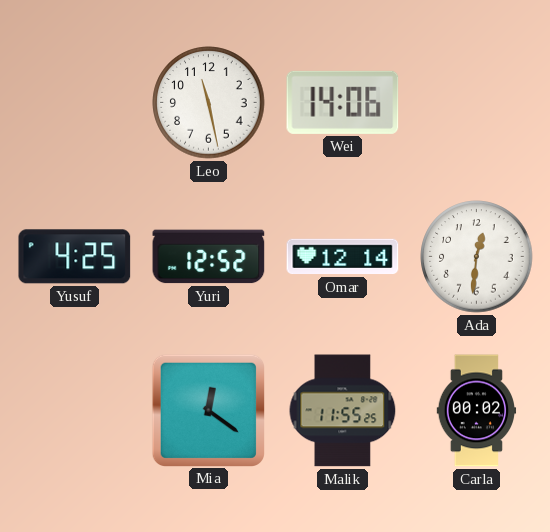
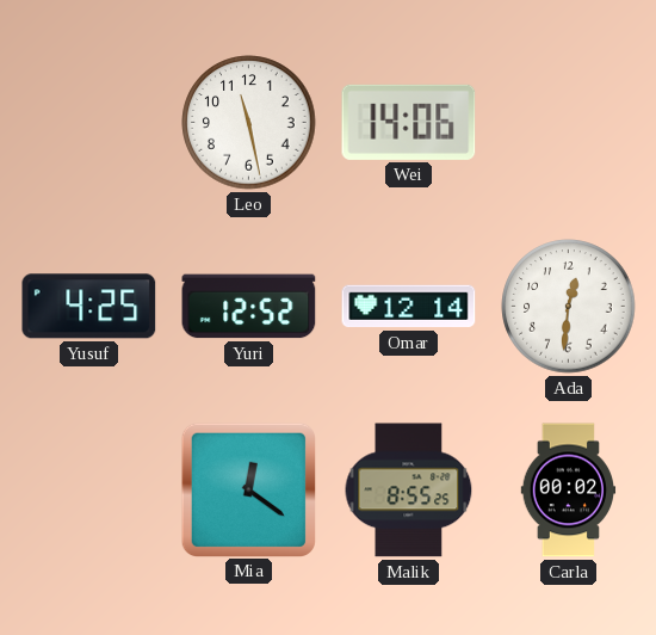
Malik: 11:55 -> 8:55 (409, 491)
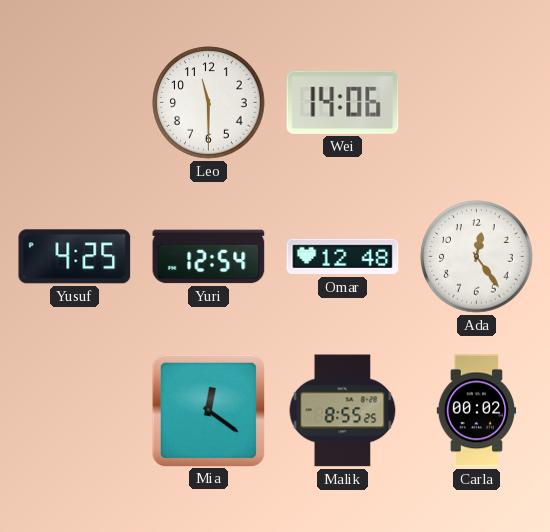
Leo: 11:28 -> 11:30 (209, 103)
Yuri: 12:52 -> 12:54 (209, 257)
Omar: 12:14 -> 12:48 (343, 257)
Ada: 12:31 -> 12:24 (477, 257)
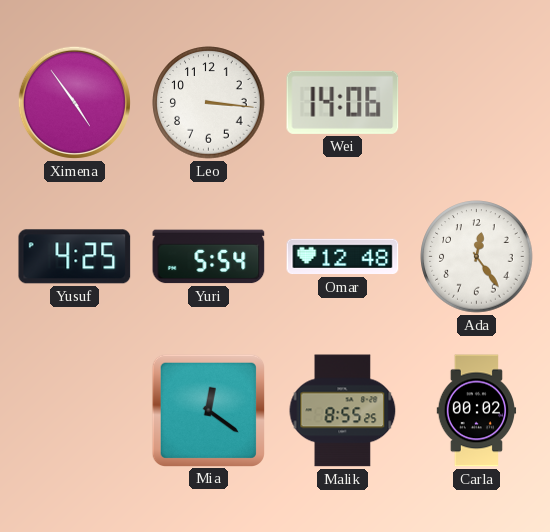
Ximena: none -> 4:54 (74, 102)
Leo: 11:30 -> 3:16 (209, 103)
Yuri: 12:54 -> 5:54 (209, 257)
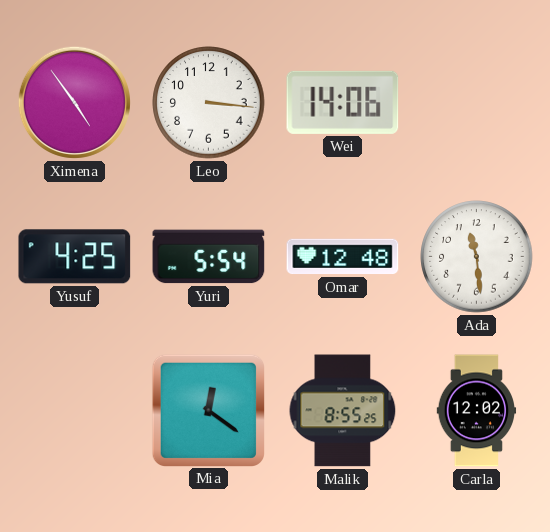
Ada: 12:24 -> 11:29 (477, 257)
Carla: 00:02 -> 12:02 (477, 411)
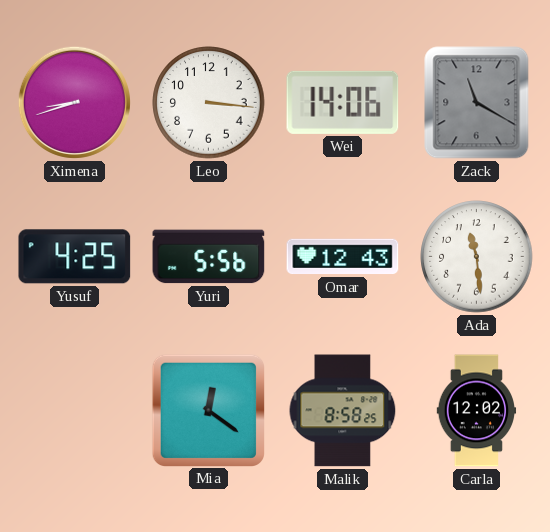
Ximena: 4:54 -> 8:42 (74, 102)
Zack: none -> 11:20 (477, 103)
Yuri: 5:54 -> 5:56 (209, 257)
Omar: 12:48 -> 12:43 (343, 257)
Malik: 8:55 -> 8:58 (343, 411)
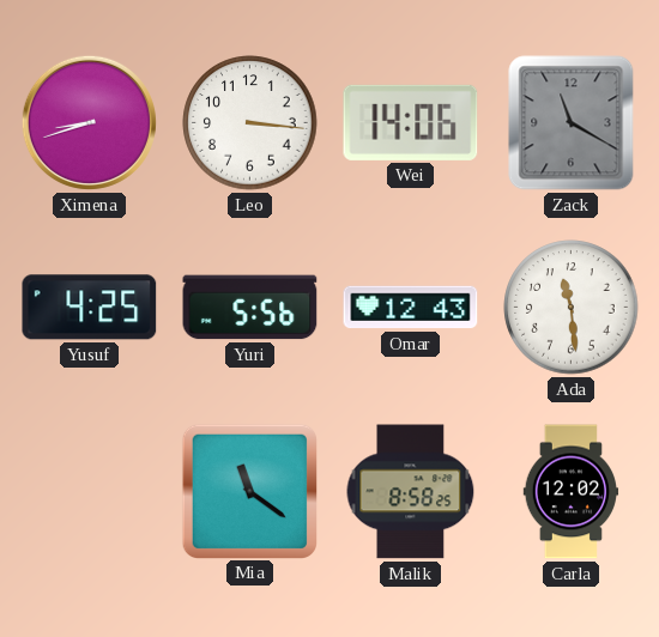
Mia: 12:21 -> 11:21 (249, 491)
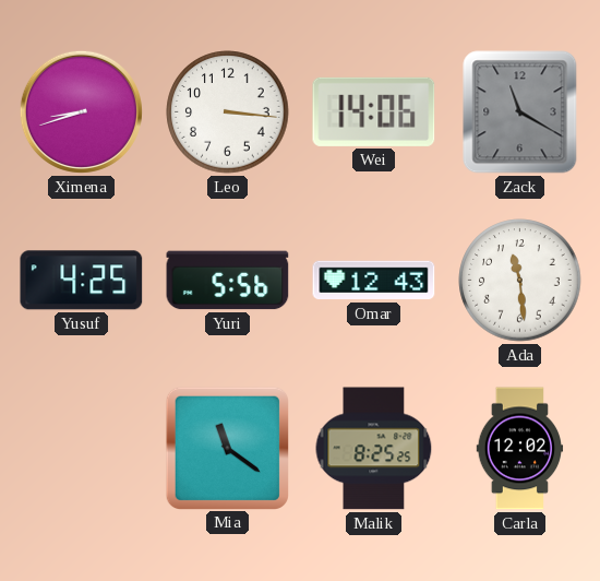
Malik: 8:58 -> 8:25 (374, 449)
